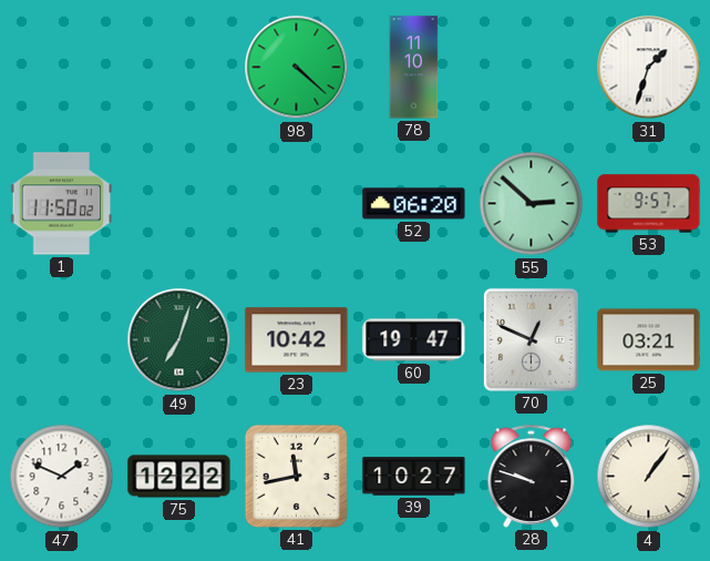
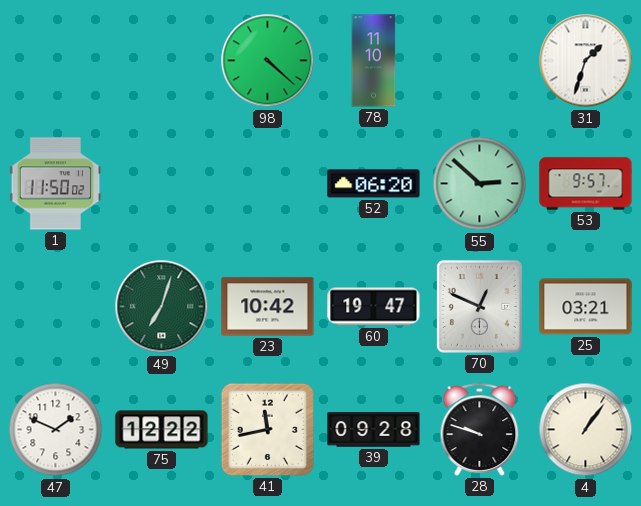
39: 10:27 -> 09:28 (374, 430)
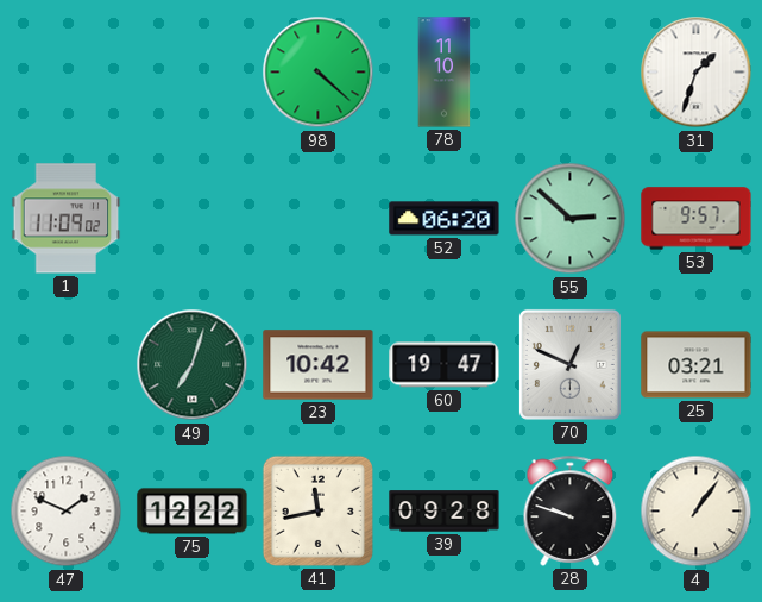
1: 11:50 -> 11:09 (67, 219)
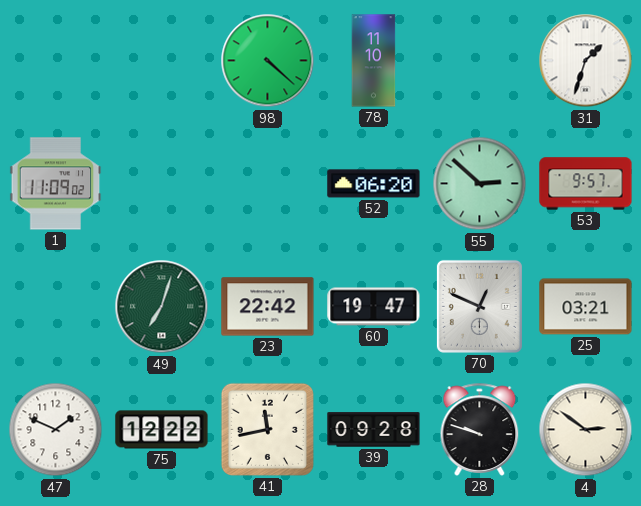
23: 10:42 -> 22:42 (268, 307)
4: 1:06 -> 2:51 (586, 430)
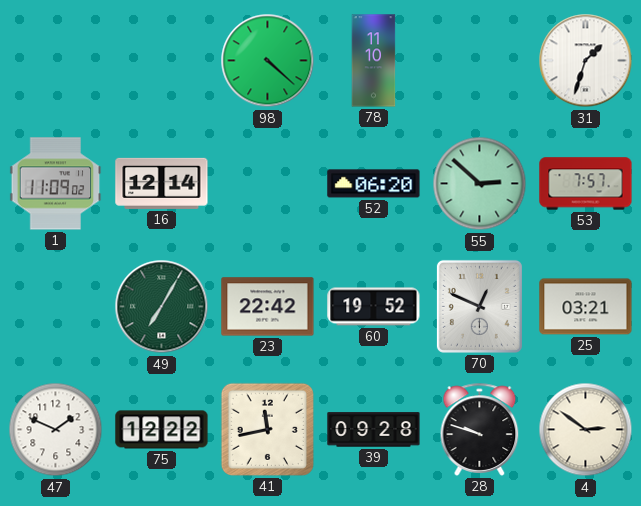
16: none -> 12:14 (162, 183)
53: 9:57 -> 7:57 (586, 184)
49: 7:03 -> 7:05 (162, 307)
60: 19:47 -> 19:52 (374, 307)
